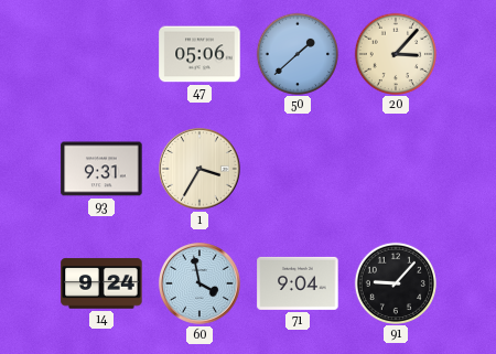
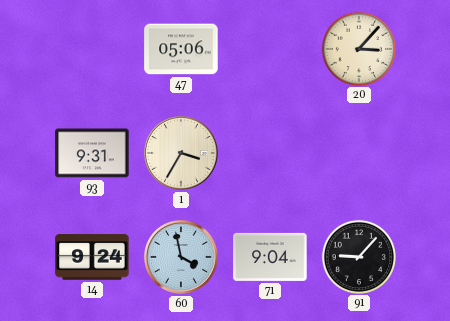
50: 1:38 -> none (296, 53)
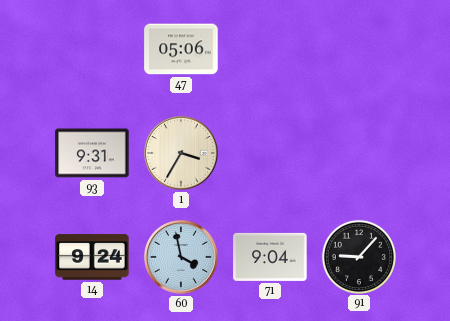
20: 3:07 -> none (358, 48)
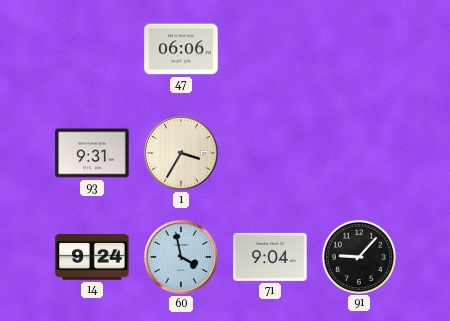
47: 05:06 -> 06:06 (181, 49)
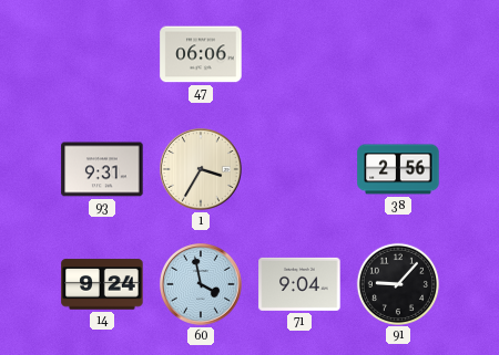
38: none -> 2:56 (398, 169)
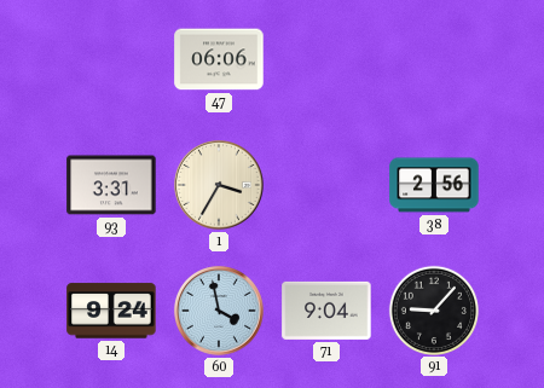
93: 9:31 -> 3:31 (111, 185)
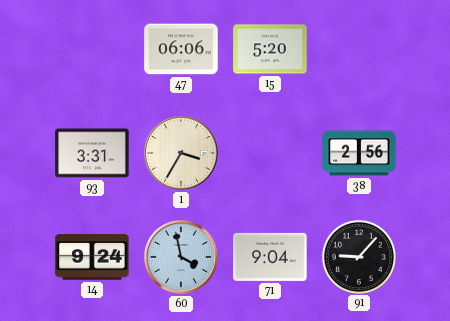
15: none -> 5:20 (270, 49)
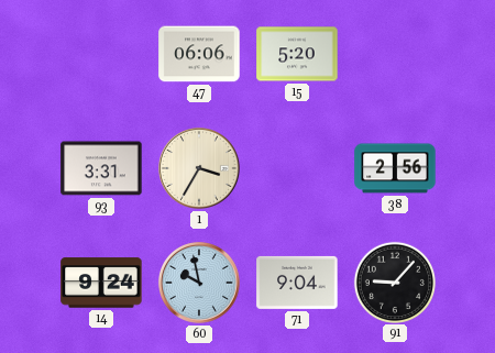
60: 3:58 -> 9:58 (200, 284)
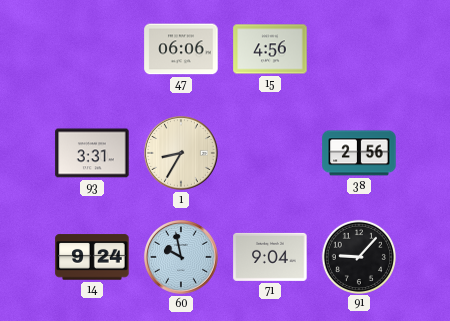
15: 5:20 -> 4:56 (270, 49)
1: 3:35 -> 8:35 (182, 154)
